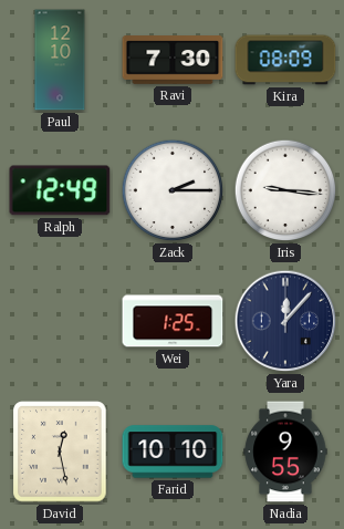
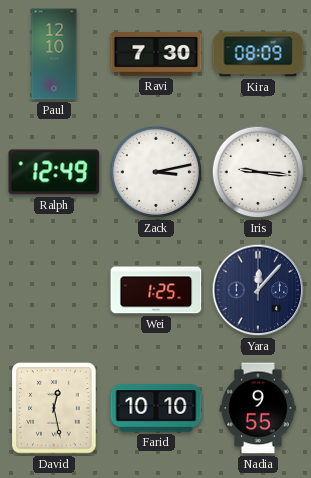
Zack: 2:15 -> 3:13 (156, 172)
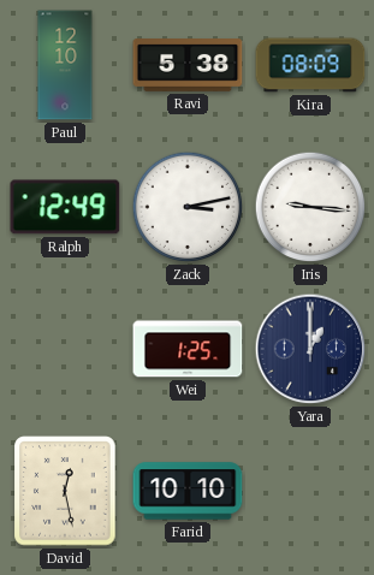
Ravi: 7:30 -> 5:38 (188, 65)
Yara: 12:07 -> 1:00 (310, 349)
Nadia: 9:55 -> none (258, 408)
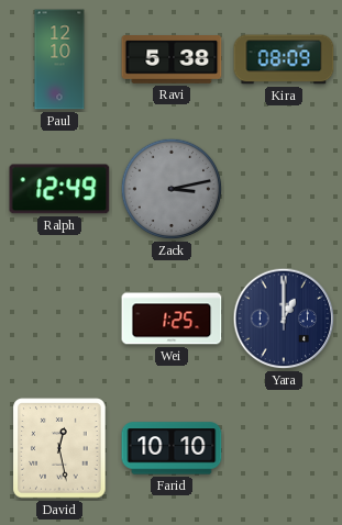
Zack dial: white -> grey (172, 189)
Iris: 9:16 -> none (310, 207)
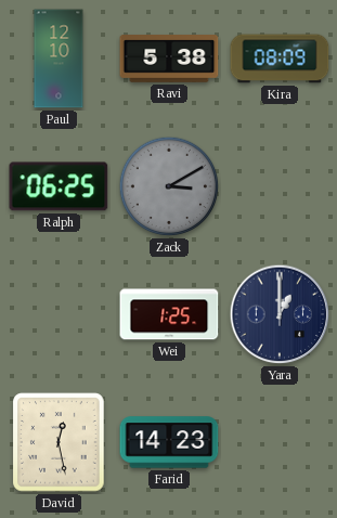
Ralph: 12:49 -> 06:25 (59, 186)
Zack: 3:13 -> 3:10 (169, 186)
Farid: 10:10 -> 14:23 (169, 442)
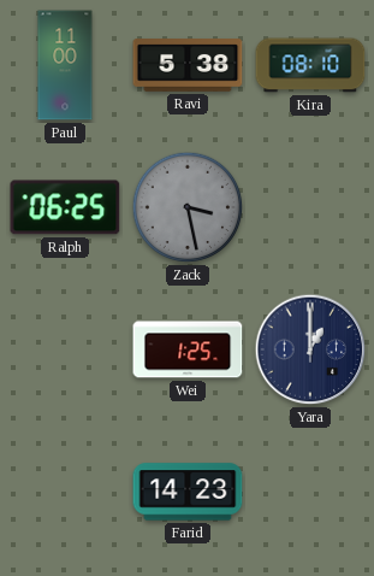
Paul: 12:10 -> 11:00 (65, 65)
Kira: 08:09 -> 08:10 (310, 65)
Zack: 3:10 -> 3:28 (188, 207)
David: 12:28 -> none (59, 442)
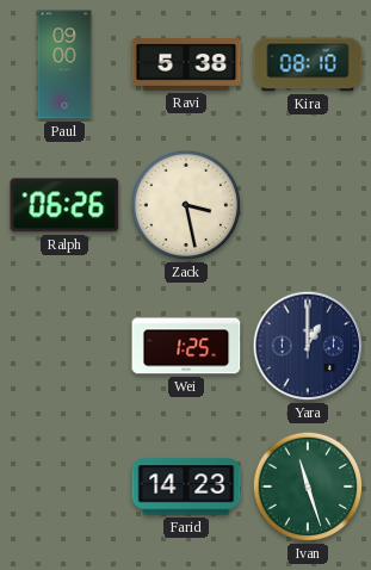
Paul: 11:00 -> 09:00 (64, 64)
Ralph: 06:25 -> 06:26 (64, 205)
Zack dial: grey -> cream (186, 205)
Ivan: none -> 11:27 (308, 487)
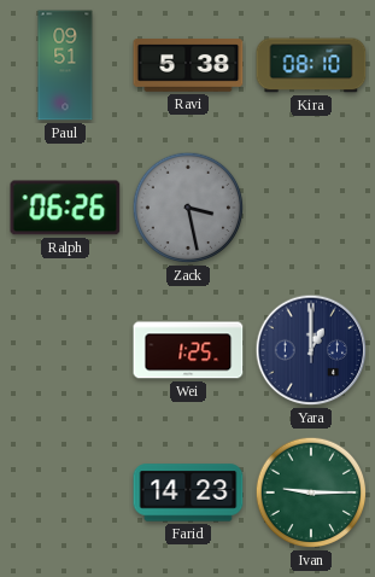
Paul: 09:00 -> 09:51 (65, 65)
Zack dial: cream -> grey (188, 208)
Ivan: 11:27 -> 9:15 (311, 493)
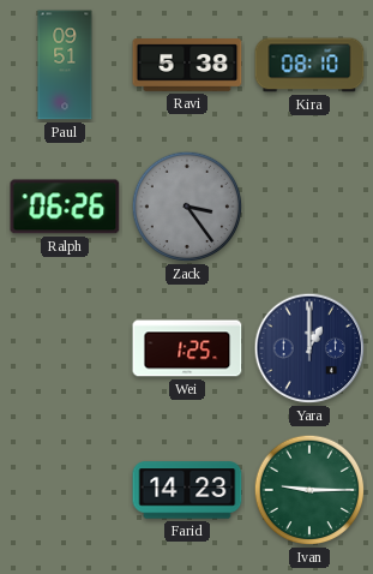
Zack: 3:28 -> 3:24 (187, 207)
